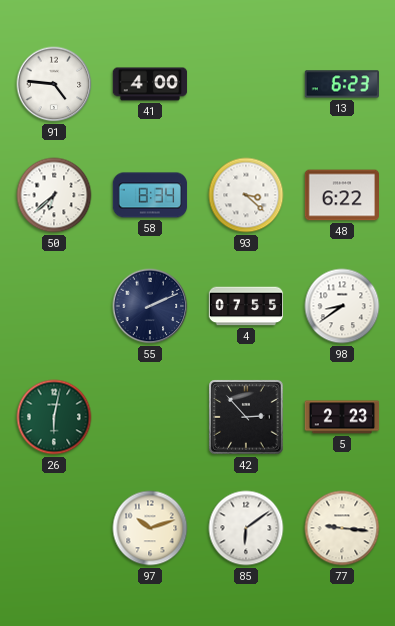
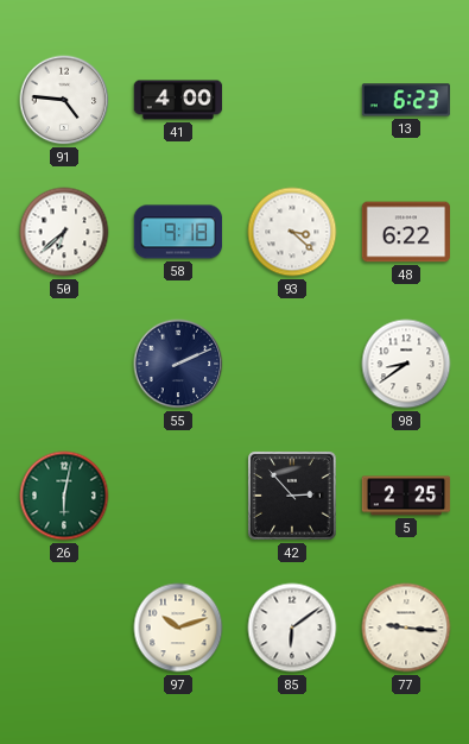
58: 8:34 -> 9:18 (178, 232)
4: 07:55 -> none (246, 306)
5: 2:23 -> 2:25 (406, 496)
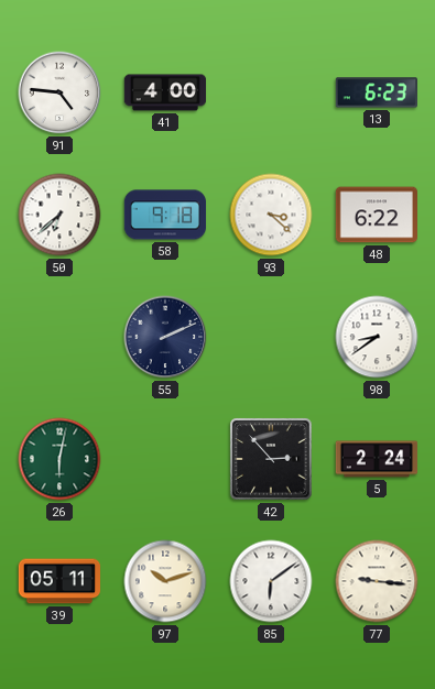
5: 2:25 -> 2:24 (377, 459)
39: none -> 05:11 (59, 581)
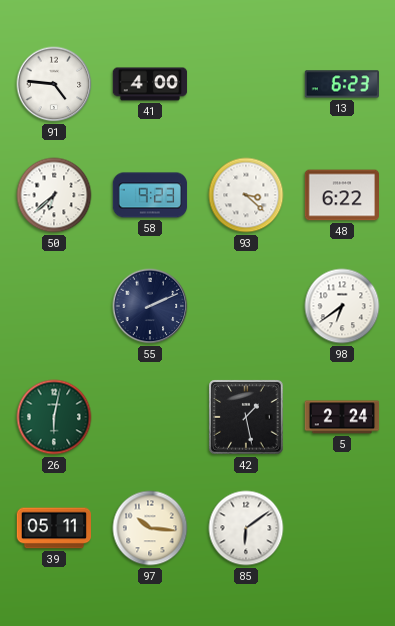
58: 9:18 -> 9:23 (150, 195)
98: 8:39 -> 6:39 (342, 306)
42: 2:53 -> 1:28 (246, 417)
97: 10:12 -> 10:16 (150, 528)
77: 9:16 -> none (377, 581)
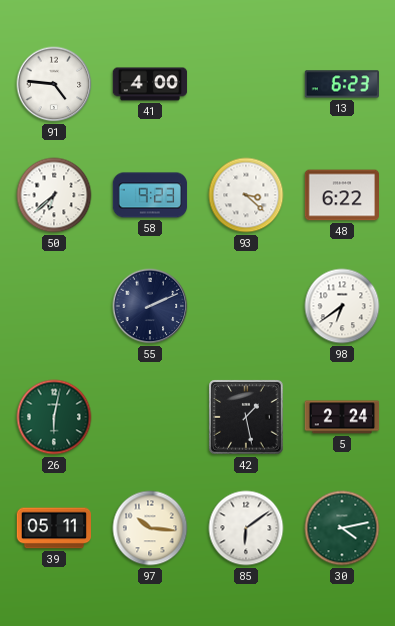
30: none -> 4:13 (342, 528)
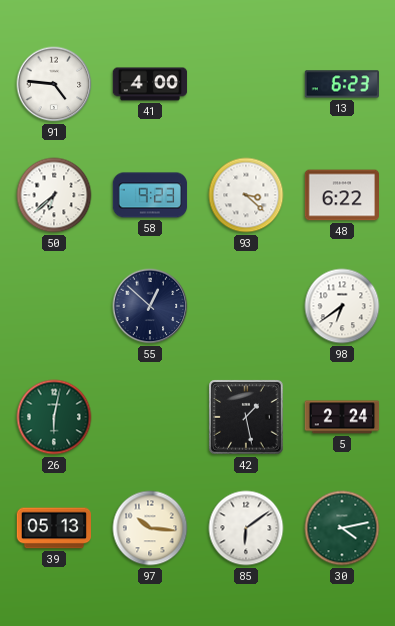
55: 2:11 -> 12:52 (150, 306)
39: 05:11 -> 05:13 (54, 528)
